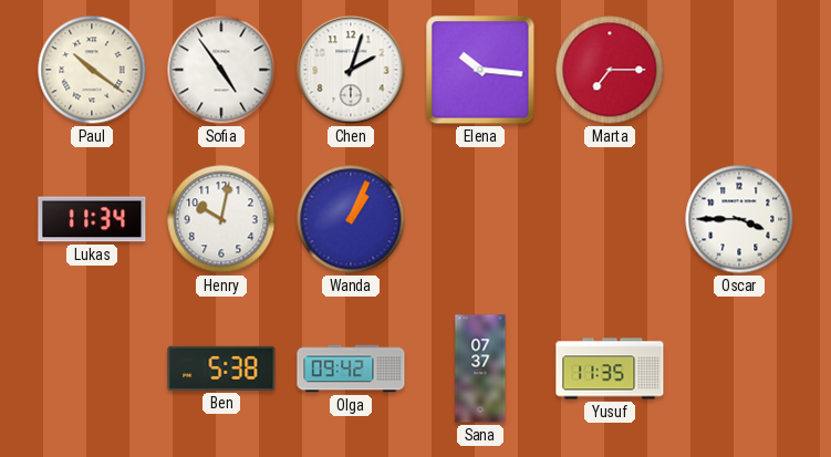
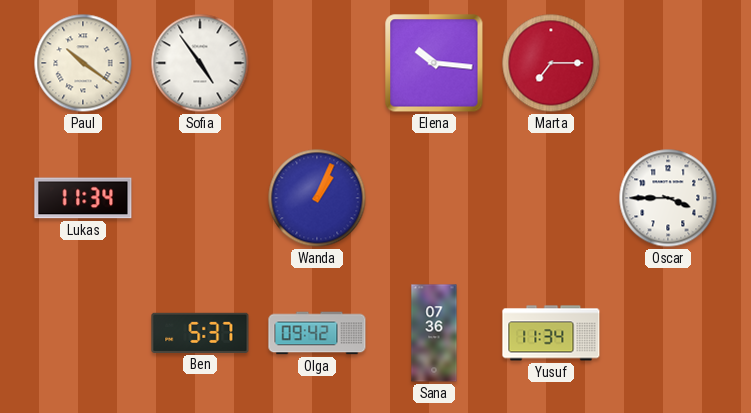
Chen: 2:03 -> none (351, 70)
Henry: 10:02 -> none (221, 219)
Ben: 5:38 -> 5:37 (200, 333)
Sana: 07:37 -> 07:36 (434, 333)
Yusuf: 11:35 -> 11:34 (551, 333)
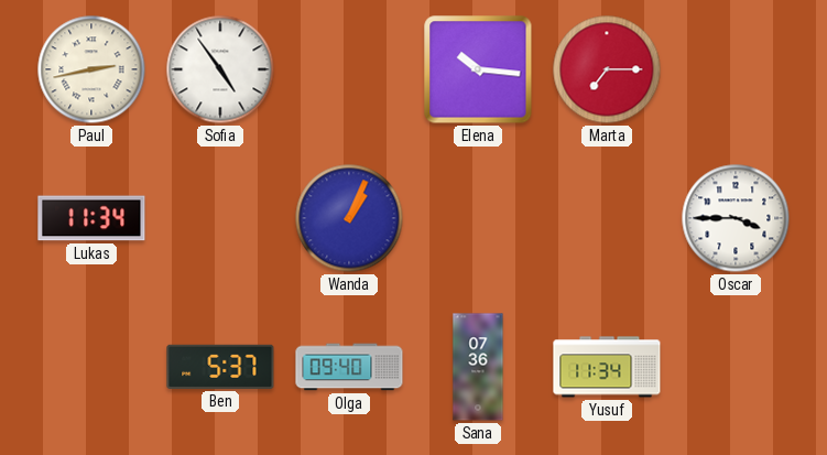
Paul: 10:21 -> 2:43 (91, 69)
Olga: 09:42 -> 09:40 (349, 367)
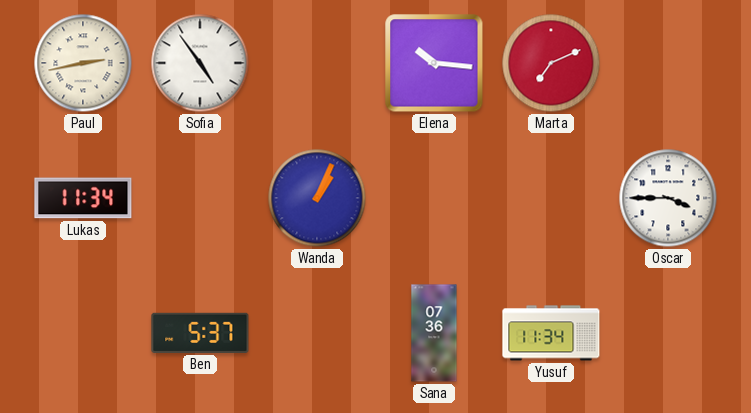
Marta: 7:15 -> 7:11 (551, 63)
Olga: 09:40 -> none (349, 367)
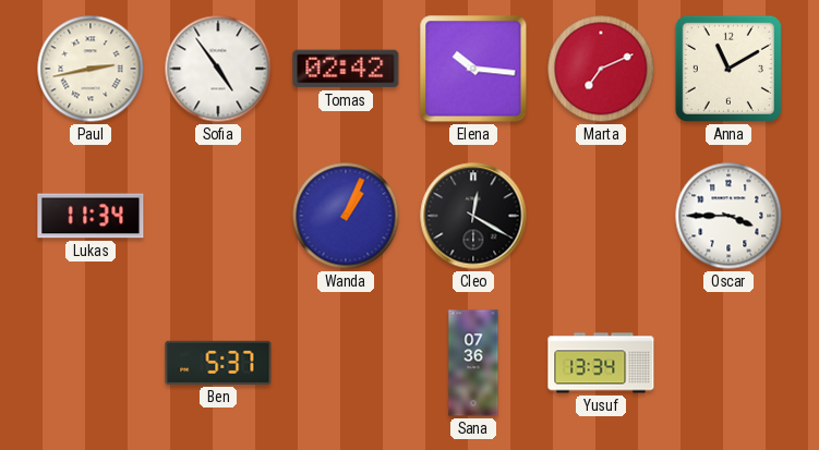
Tomas: none -> 02:42 (346, 69)
Anna: none -> 11:10 (728, 69)
Cleo: none -> 12:20 (473, 216)
Yusuf: 11:34 -> 13:34 (601, 363)
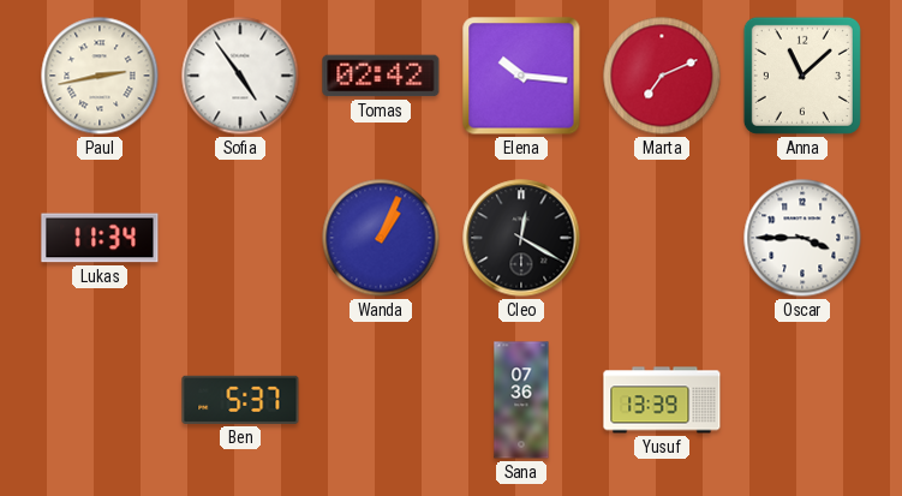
Anna: 11:10 -> 11:08 (802, 76)
Yusuf: 13:34 -> 13:39 (662, 400)
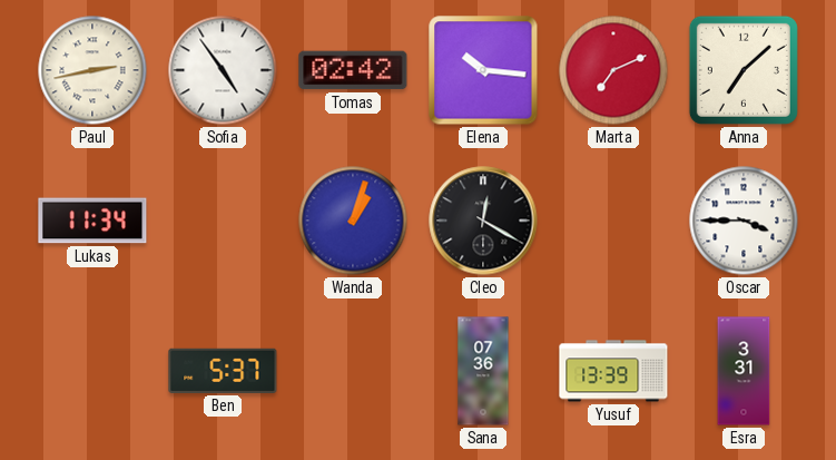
Anna: 11:08 -> 7:08 (744, 70)
Wanda: 1:04 -> 1:03 (353, 221)
Esra: none -> 3:31 (744, 371)
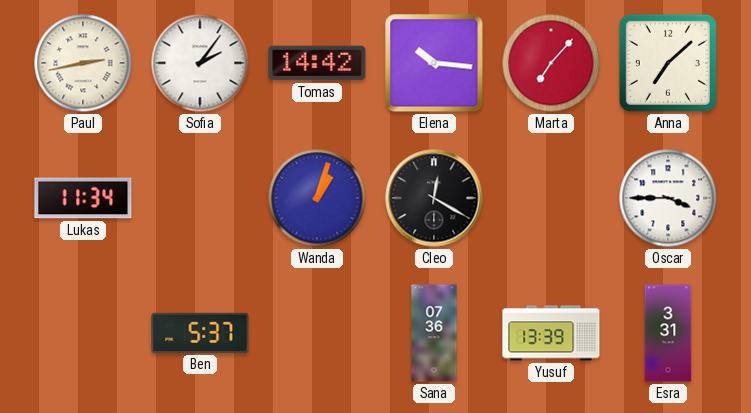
Sofia: 4:54 -> 2:06 (200, 63)
Tomas: 02:42 -> 14:42 (317, 63)
Marta: 7:11 -> 7:07 (551, 63)
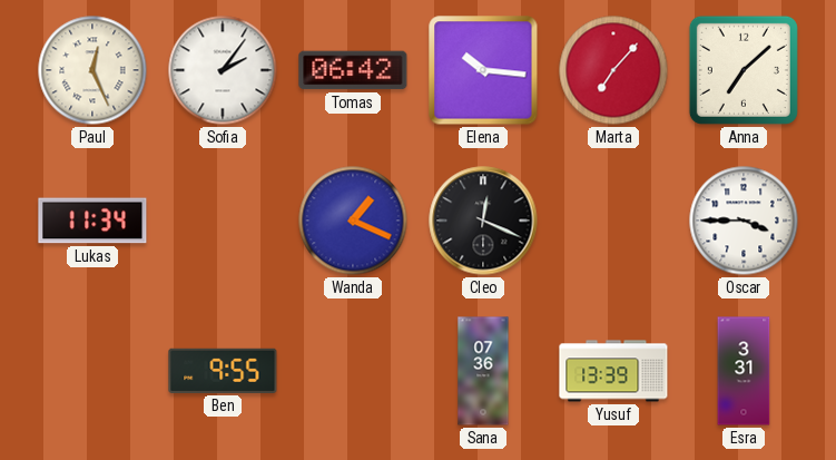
Paul: 2:43 -> 12:26 (92, 70)
Tomas: 14:42 -> 06:42 (353, 70)
Wanda: 1:03 -> 1:19 (353, 221)
Cleo: 12:20 -> 12:19 (483, 221)
Ben: 5:37 -> 9:55 (223, 371)
